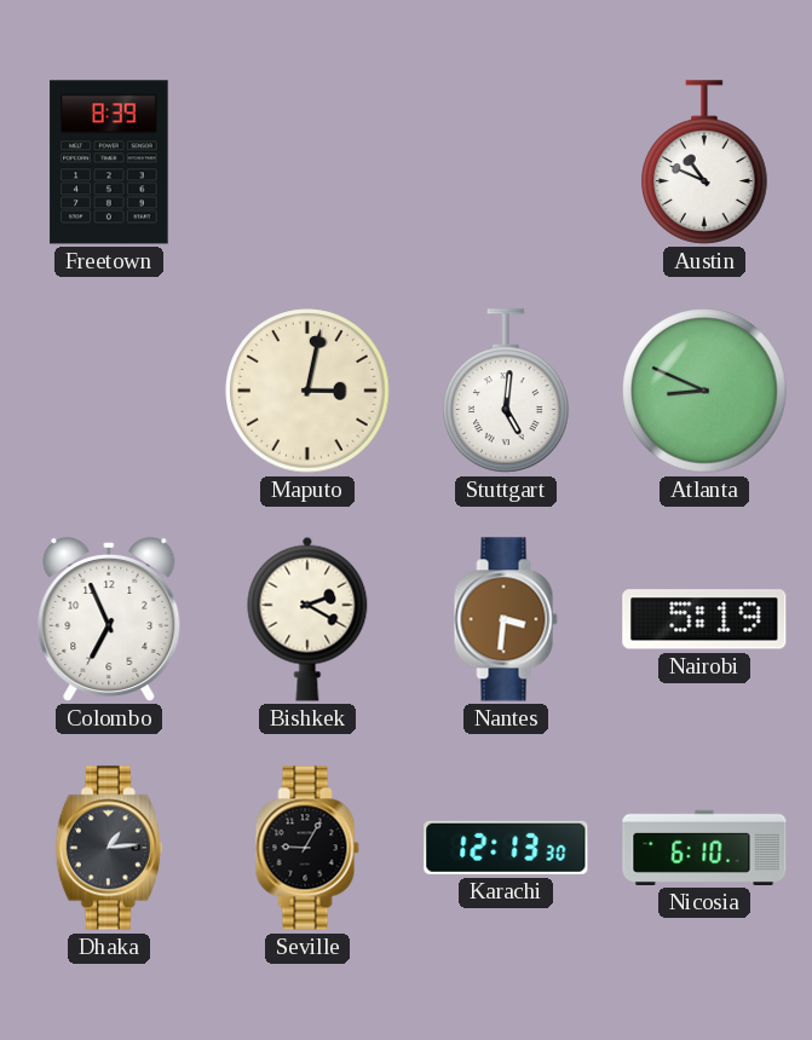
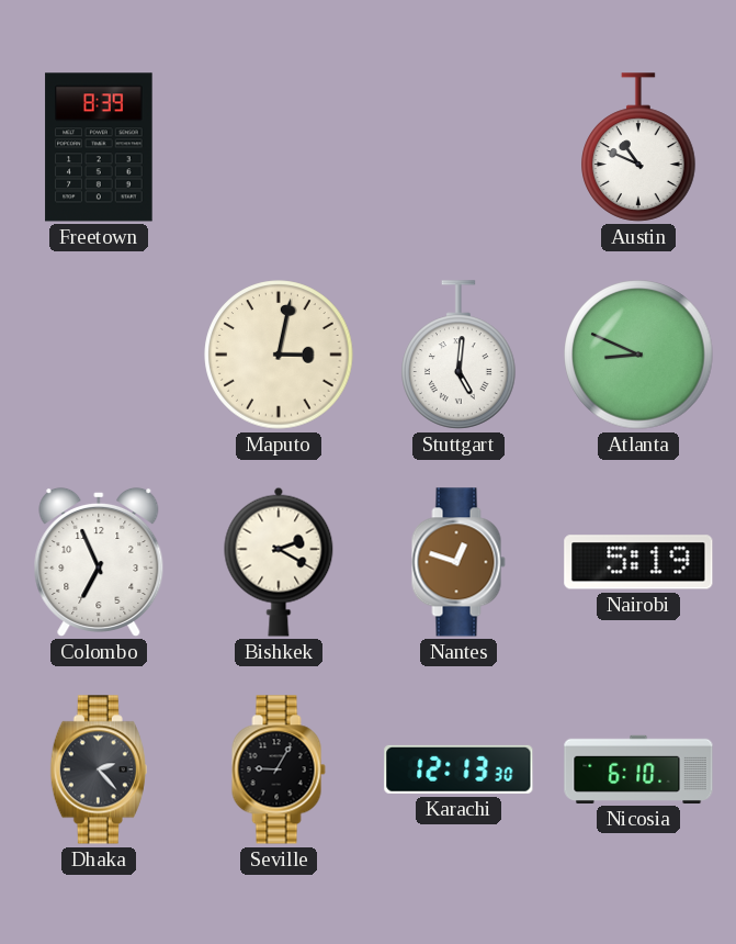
Nantes: 3:31 -> 12:48 (458, 562)
Dhaka: 1:14 -> 2:23 (99, 769)
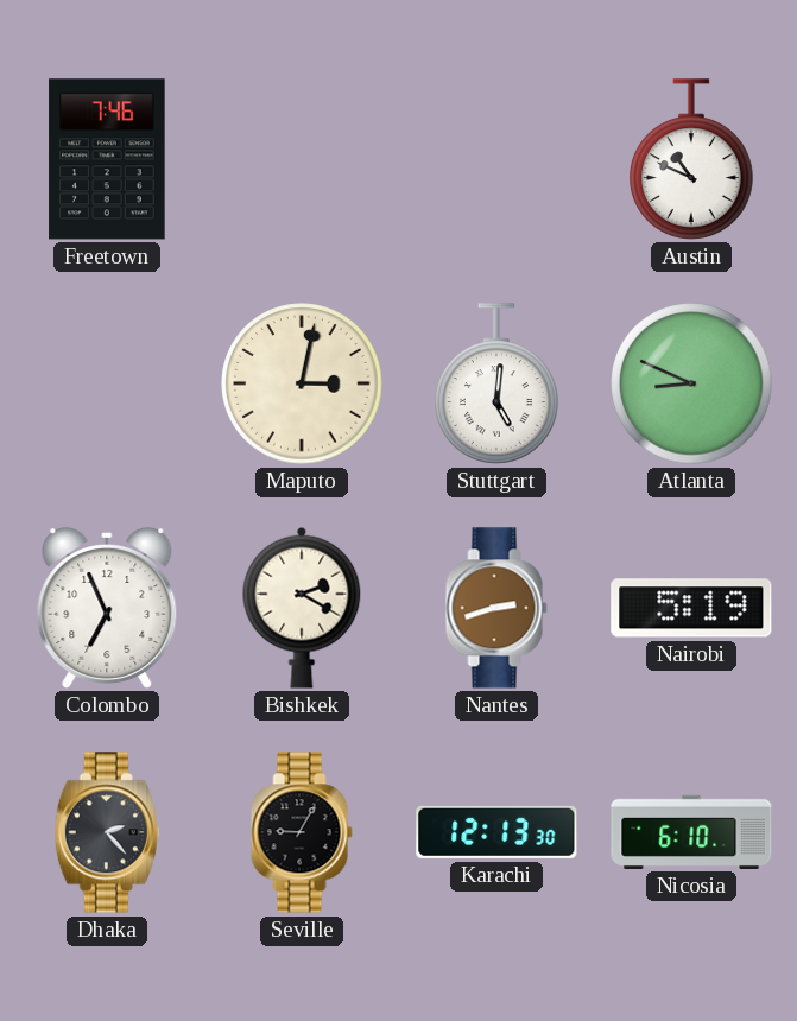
Freetown: 8:39 -> 7:46 (107, 159)
Nantes: 12:48 -> 2:42 (496, 608)
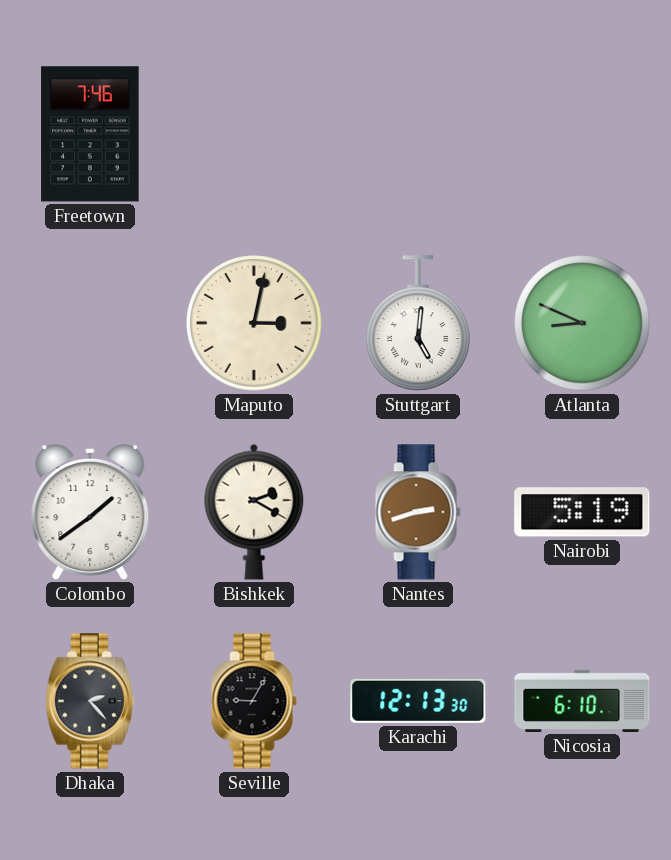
Austin: 10:49 -> none (692, 159)
Colombo: 6:56 -> 1:39 (90, 512)
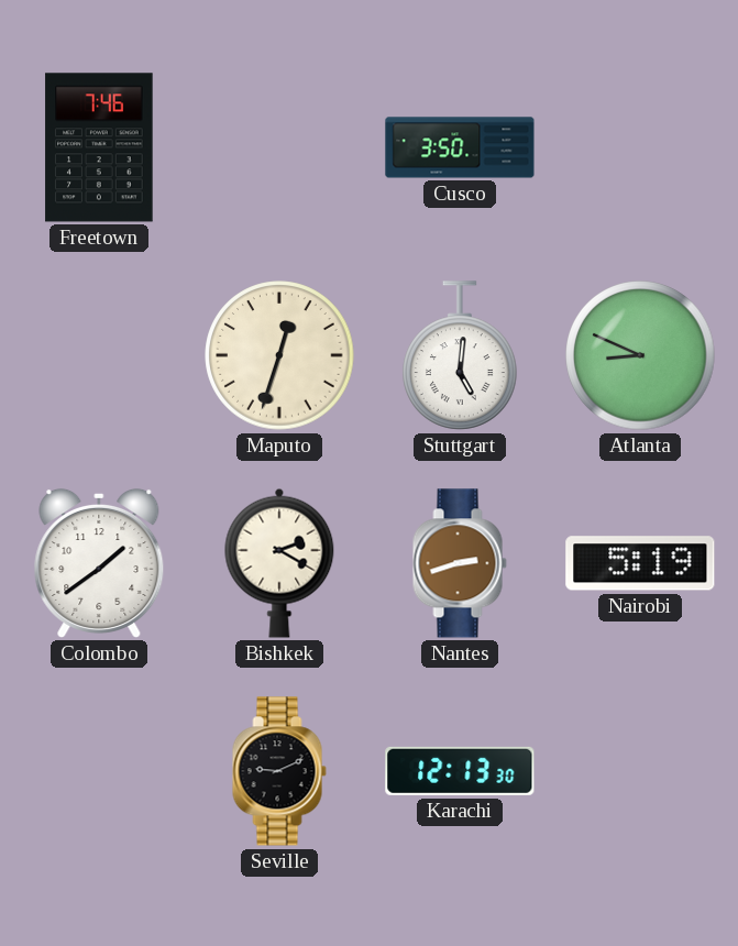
Cusco: none -> 3:50 (460, 147)
Maputo: 3:02 -> 12:33 (279, 355)
Dhaka: 2:23 -> none (90, 701)
Seville: 9:05 -> 9:11 (279, 771)
Nicosia: 6:10 -> none (582, 701)
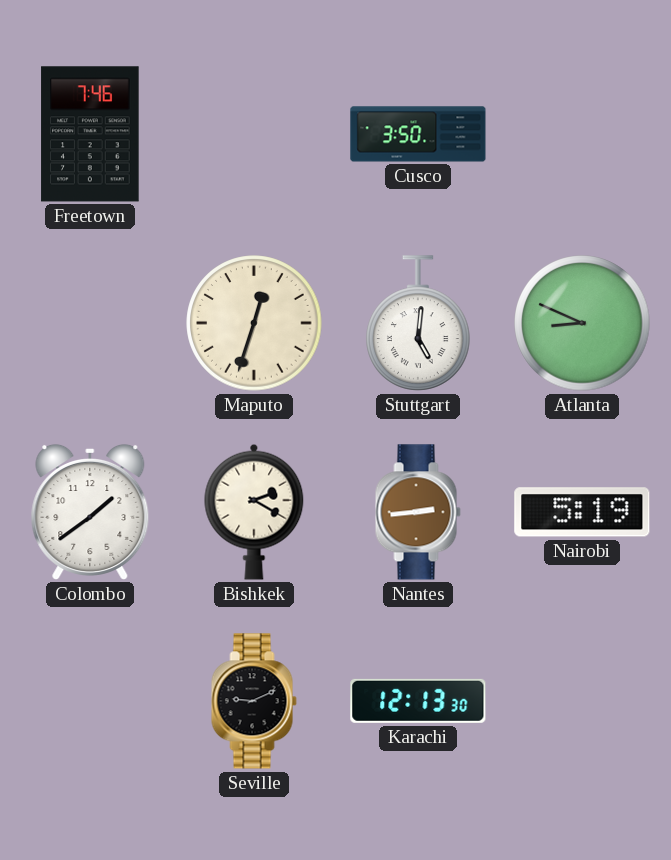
Nantes: 2:42 -> 2:44 (418, 512)
